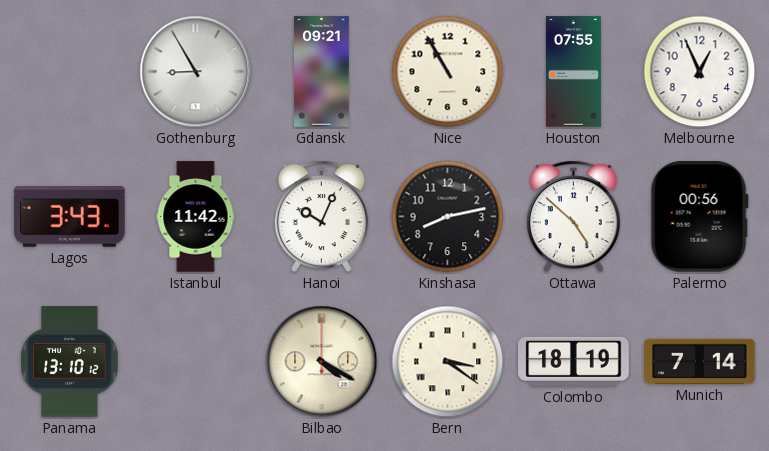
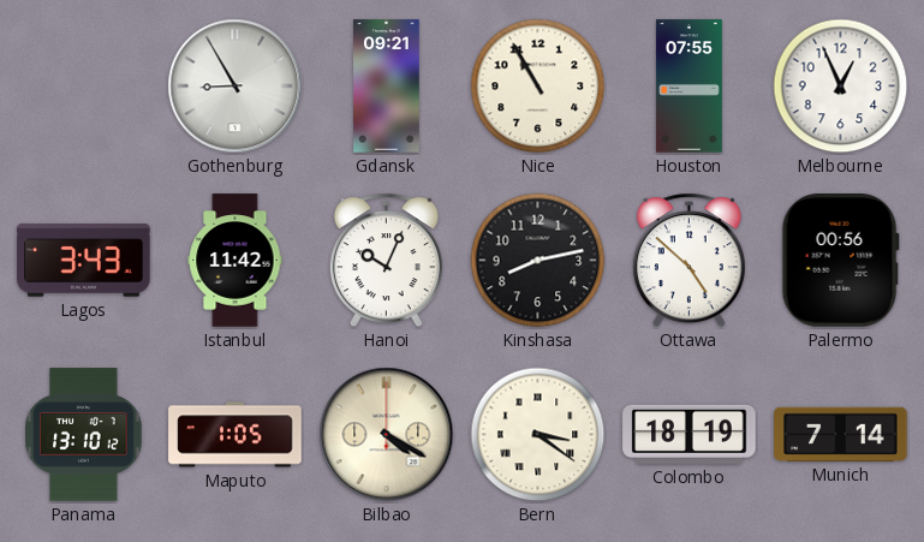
Maputo: none -> 1:05 (236, 435)
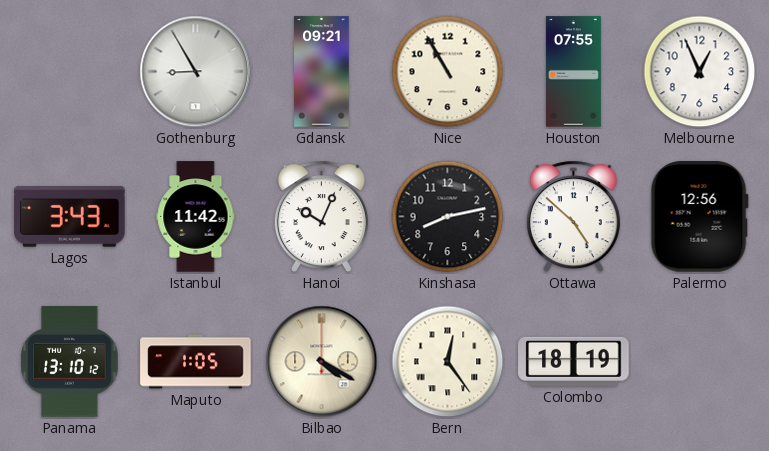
Palermo: 00:56 -> 12:56 (699, 217)
Bern: 3:21 -> 12:24 (448, 362)
Munich: 7:14 -> none (841, 434)
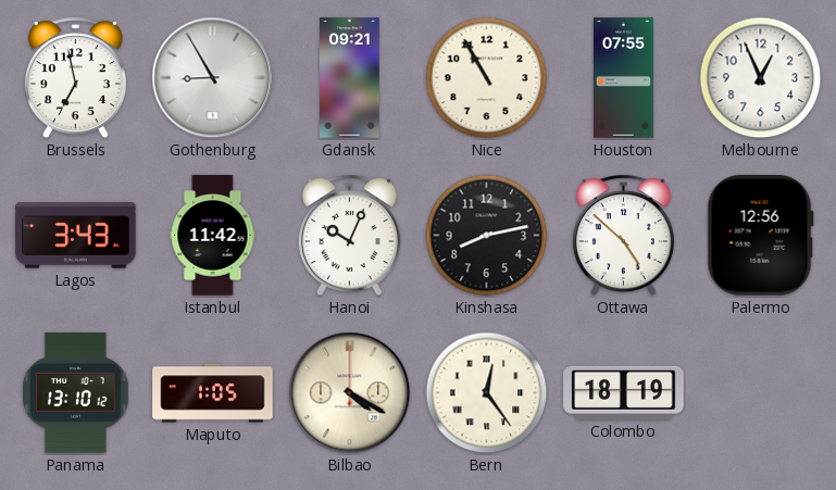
Brussels: none -> 6:58 (75, 78)
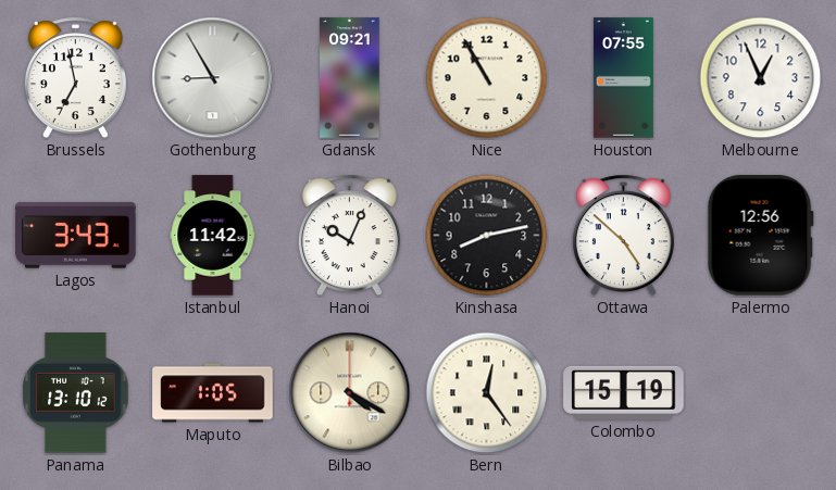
Colombo: 18:19 -> 15:19 (624, 392)
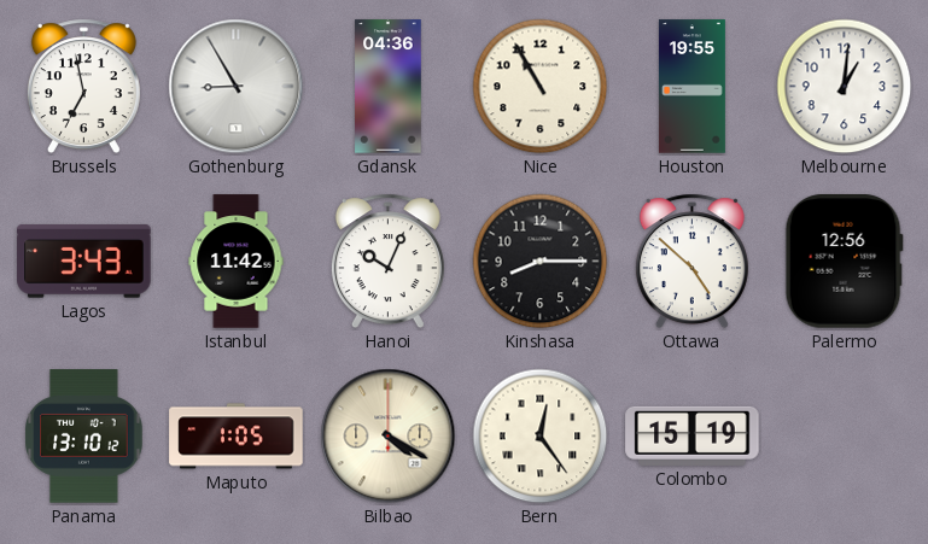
Gdansk: 09:21 -> 04:36 (389, 87)
Houston: 07:55 -> 19:55 (691, 87)
Melbourne: 12:56 -> 1:01 (845, 87)
Kinshasa: 8:13 -> 8:15 (541, 262)
